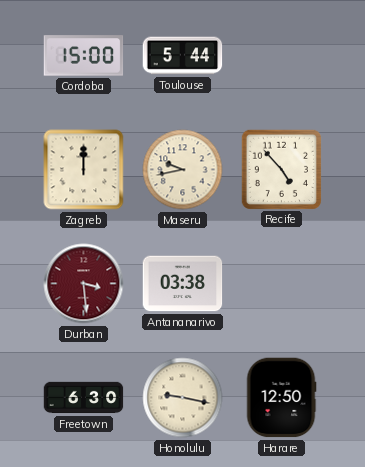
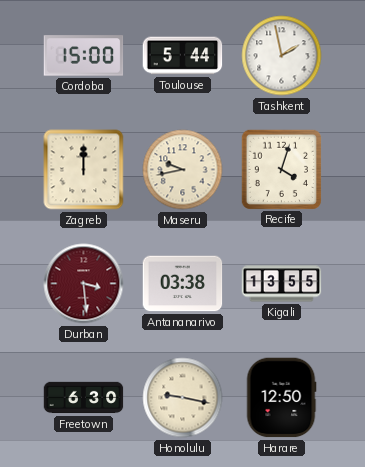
Tashkent: none -> 1:58 (282, 56)
Recife: 4:53 -> 4:03 (281, 169)
Kigali: none -> 13:55 (282, 284)
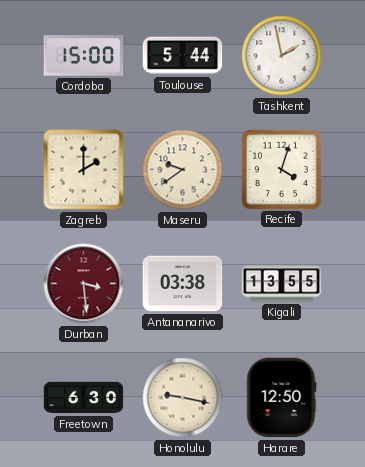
Zagreb: 12:00 -> 2:00 (84, 170)
Maseru: 9:43 -> 9:39 (183, 170)
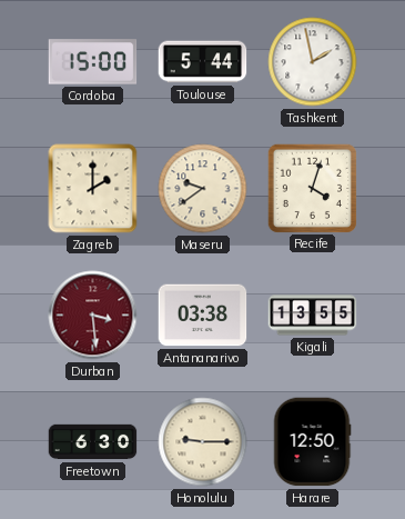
Honolulu: 9:17 -> 9:15 (203, 442)
